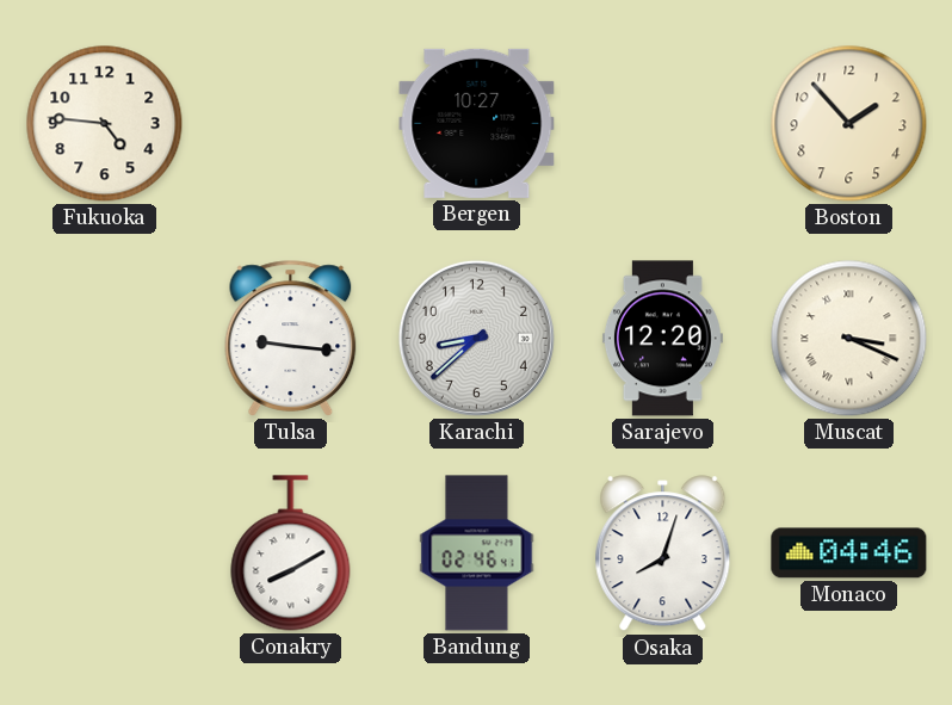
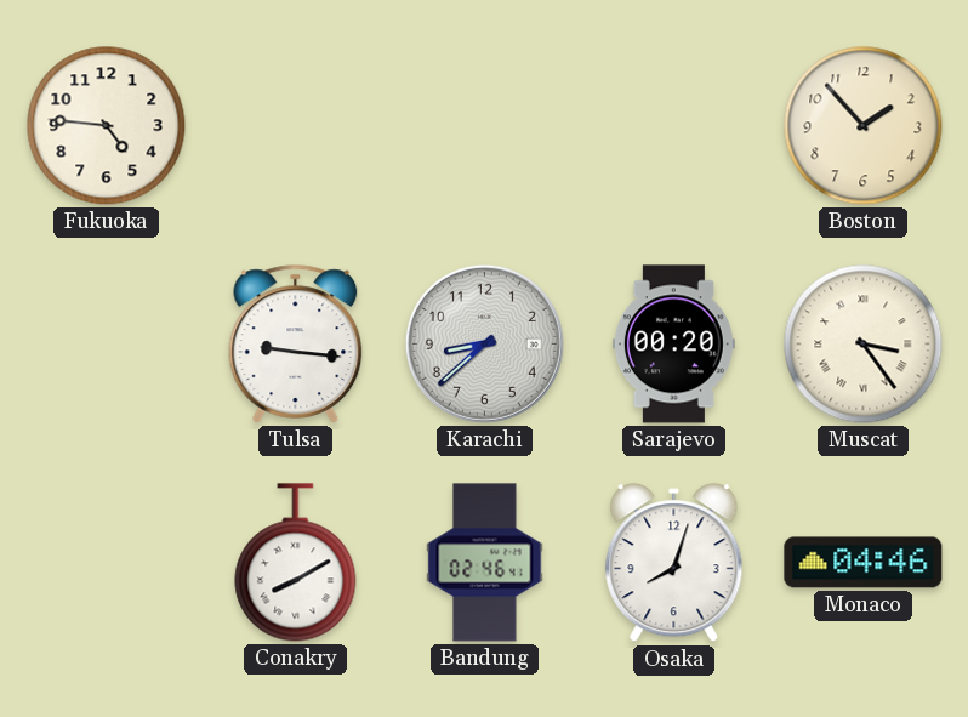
Bergen: 10:27 -> none (477, 123)
Sarajevo: 12:20 -> 00:20 (673, 345)
Muscat: 3:19 -> 3:24 (864, 345)
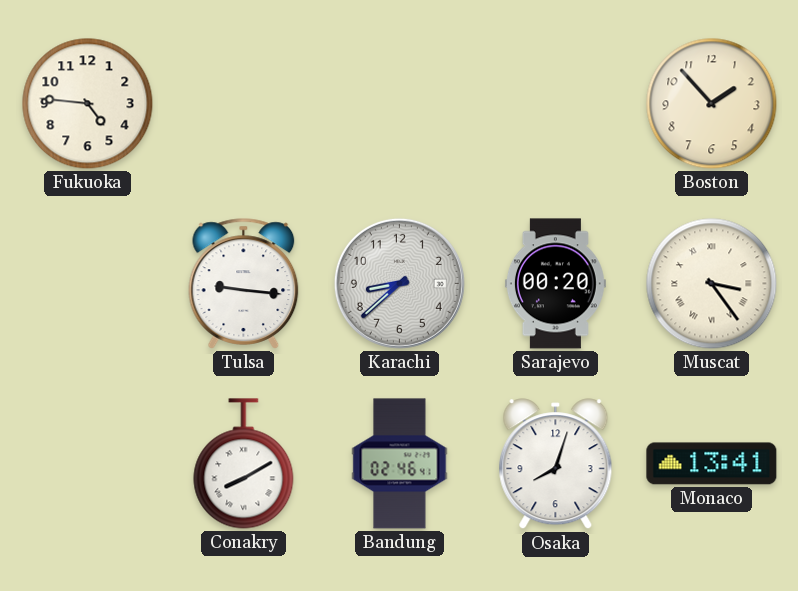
Monaco: 04:46 -> 13:41 (712, 464)
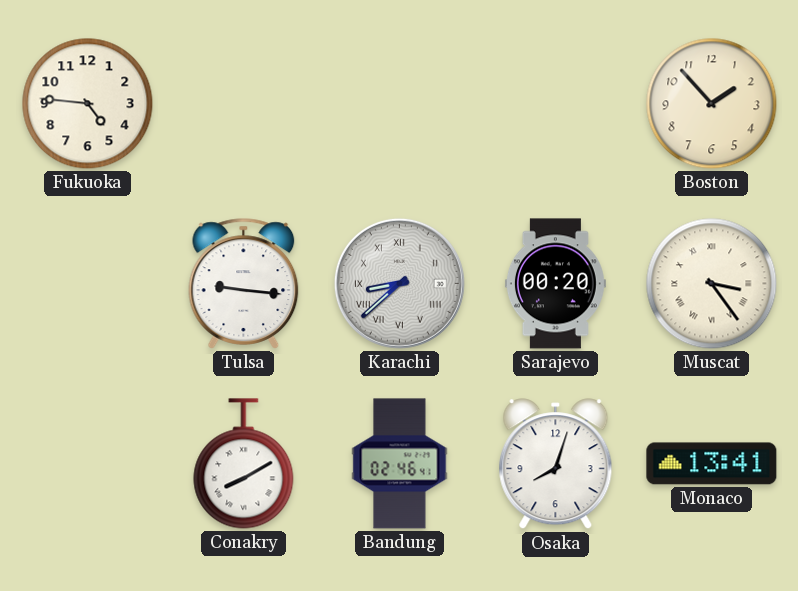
Karachi numerals: Arabic -> Roman (399, 283)
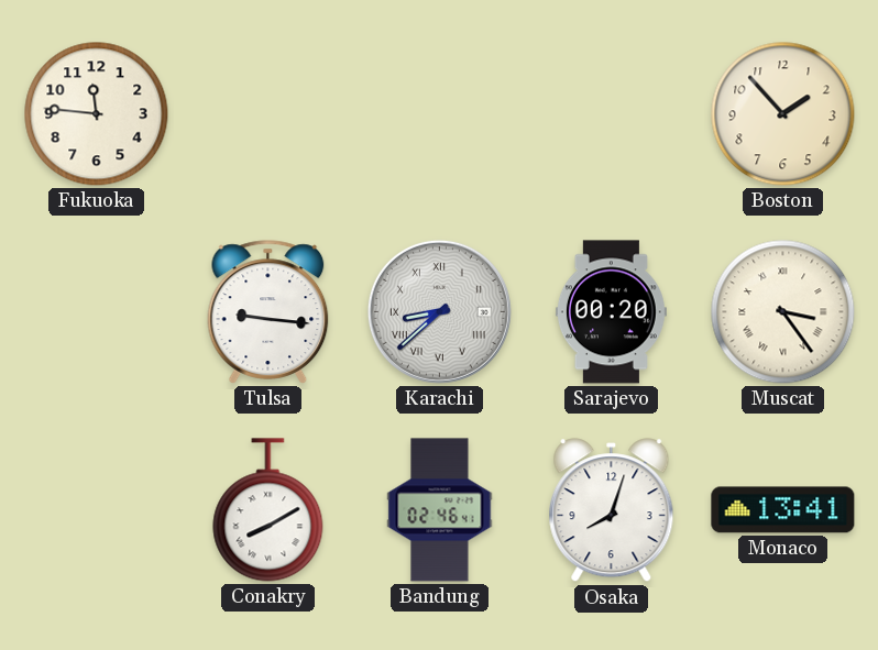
Fukuoka: 4:46 -> 11:46 (97, 114)
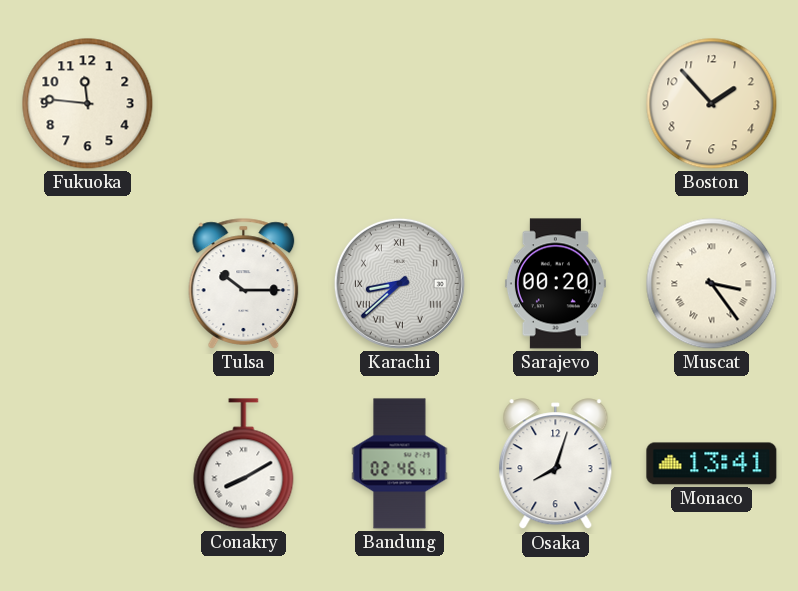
Tulsa: 9:16 -> 10:15 (244, 284)
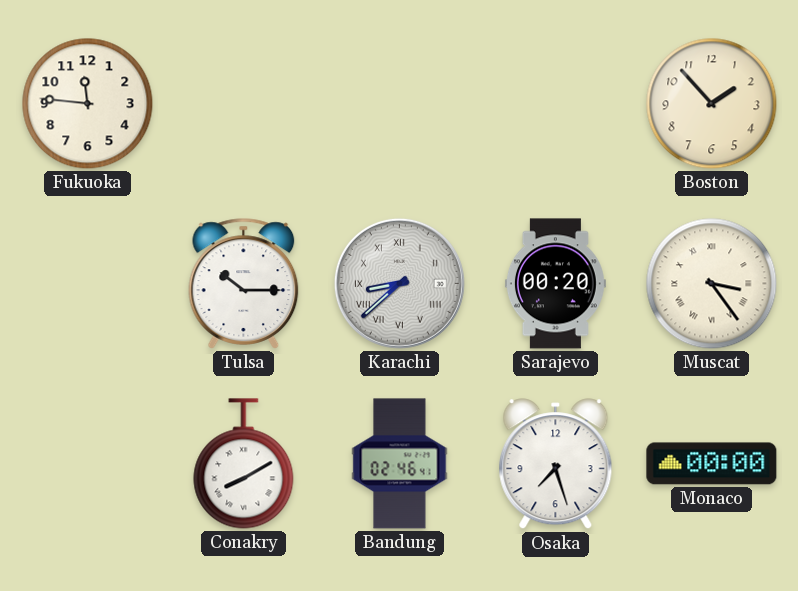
Osaka: 8:03 -> 7:27 (556, 464)
Monaco: 13:41 -> 00:00 (712, 464)
